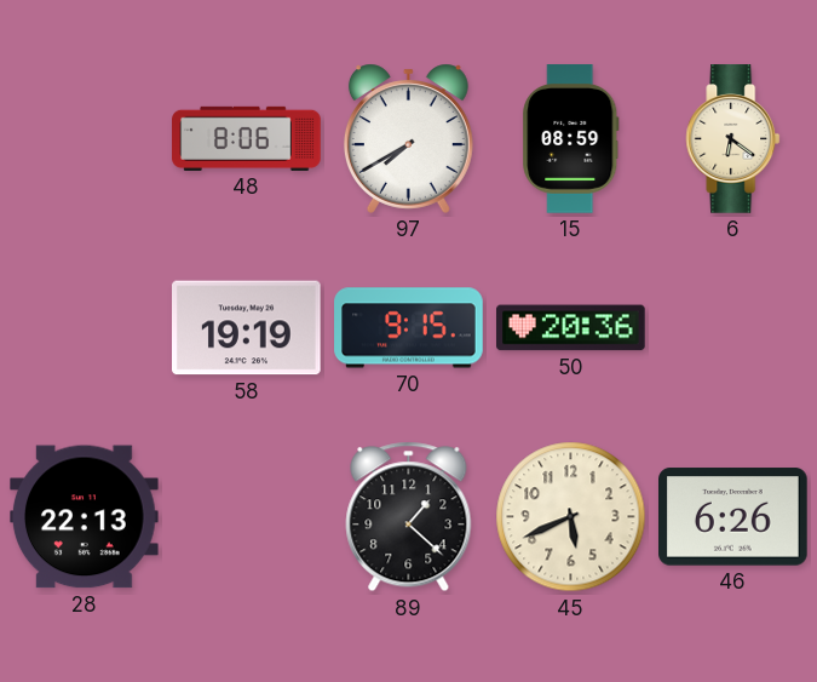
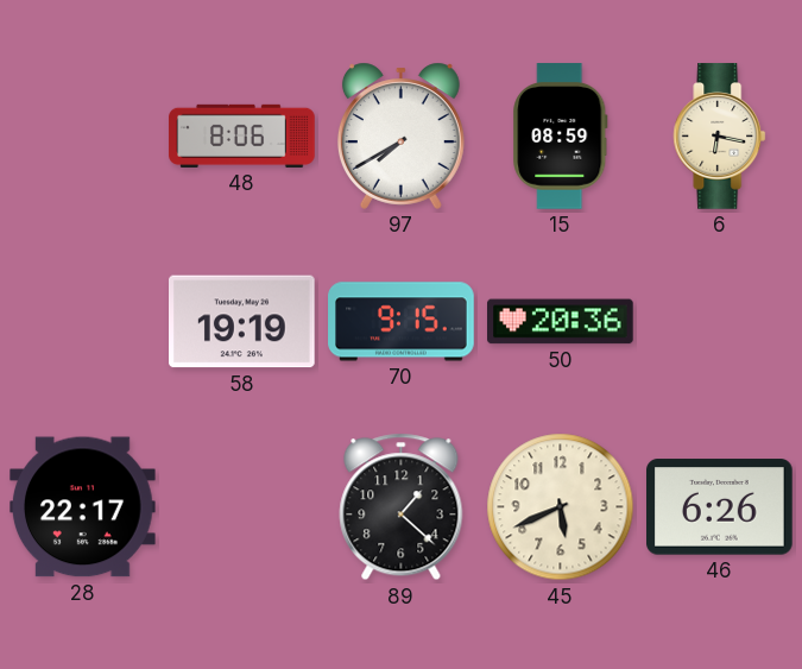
6: 6:21 -> 6:17 (720, 137)
28: 22:13 -> 22:17 (83, 507)
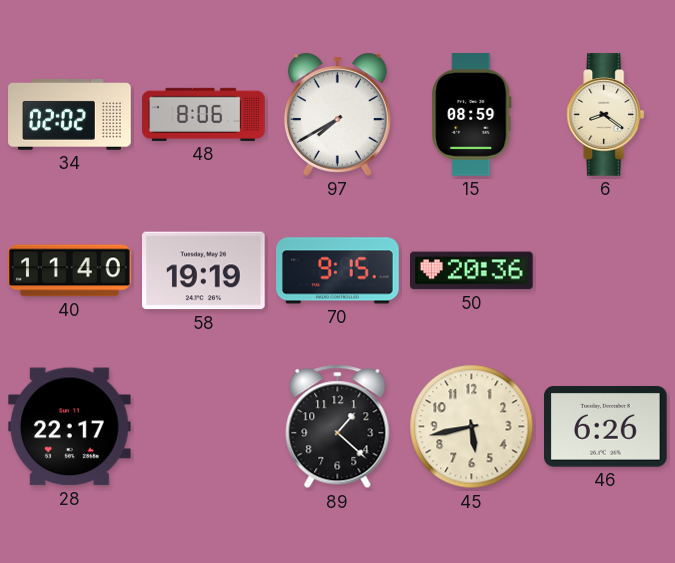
34: none -> 02:02 (70, 115)
6: 6:17 -> 8:21 (606, 115)
40: none -> 11:40 (70, 271)
45: 5:41 -> 5:43 (472, 427)
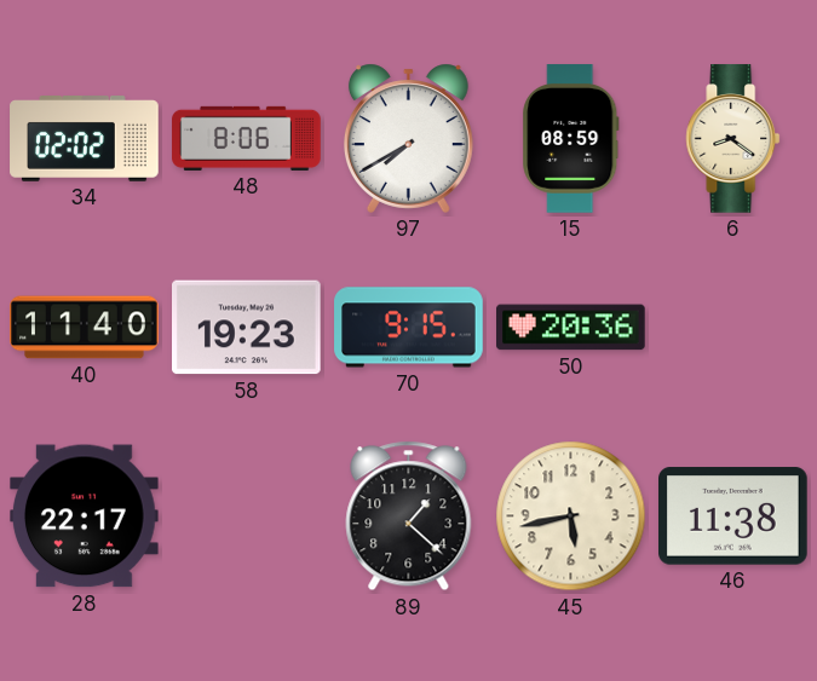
58: 19:19 -> 19:23 (247, 328)
46: 6:26 -> 11:38 (733, 516)
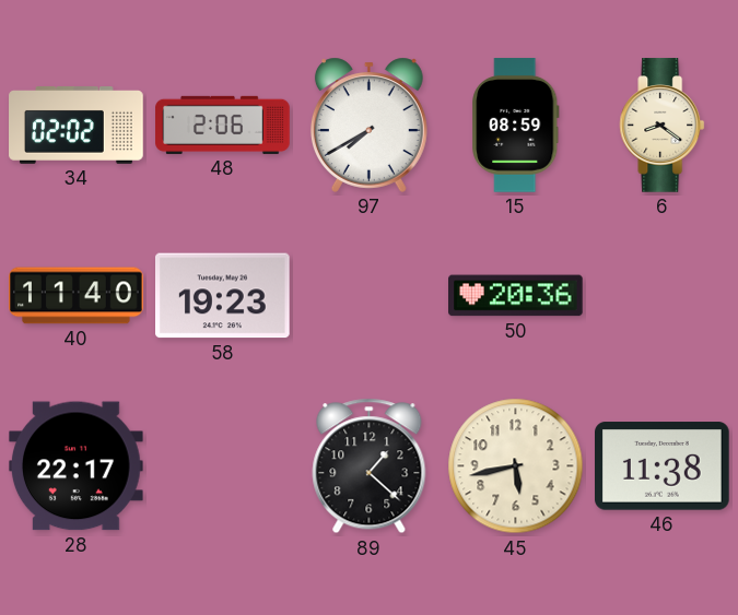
48: 8:06 -> 2:06 (223, 125)
70: 9:15 -> none (409, 328)
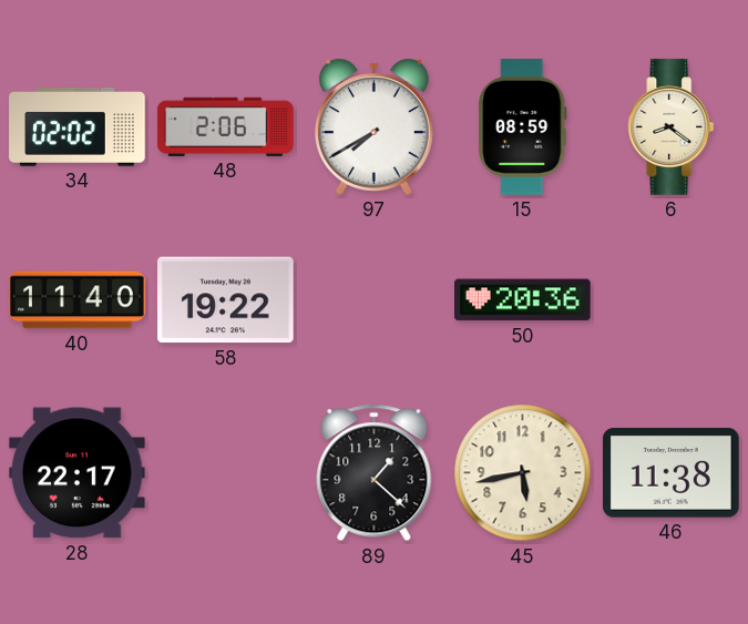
58: 19:23 -> 19:22 (226, 300)
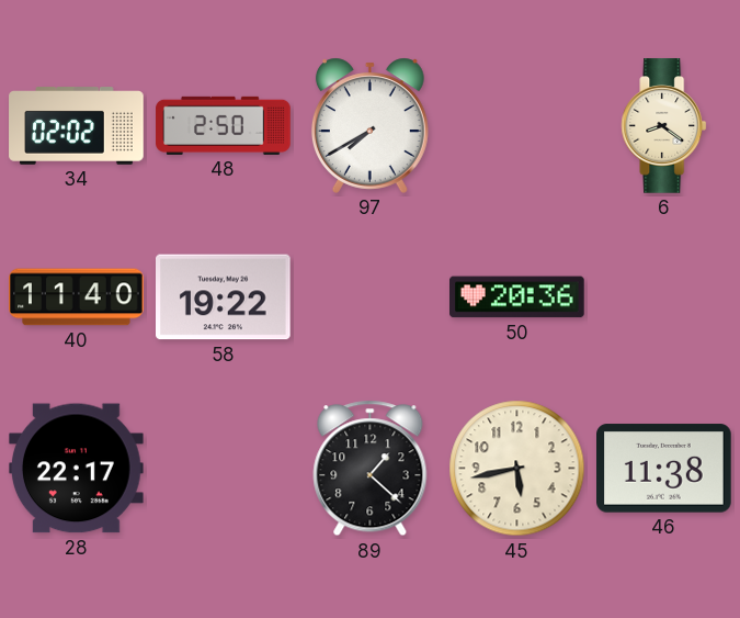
48: 2:06 -> 2:50 (224, 125)
15: 08:59 -> none (523, 127)
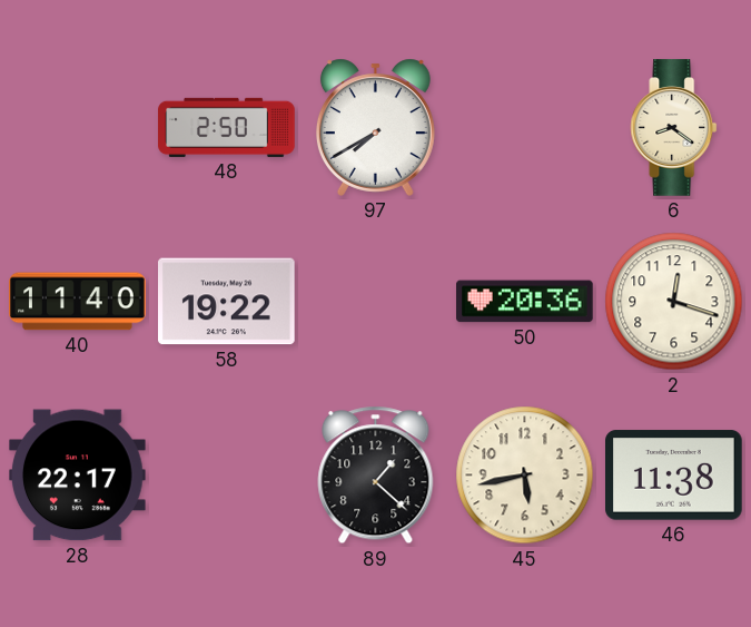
34: 02:02 -> none (77, 126)
2: none -> 12:18 (674, 302)
